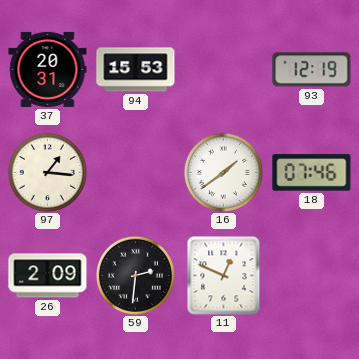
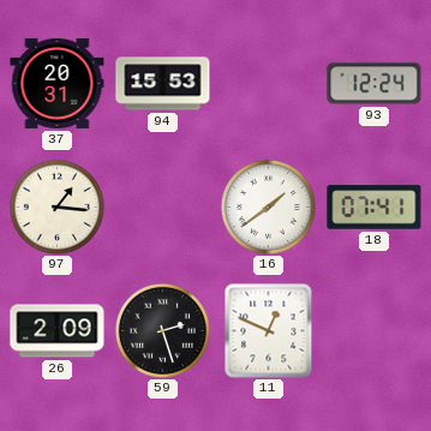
93: 12:19 -> 12:24 (375, 84)
18: 07:46 -> 07:41 (375, 208)
59: 2:31 -> 2:27 (162, 330)
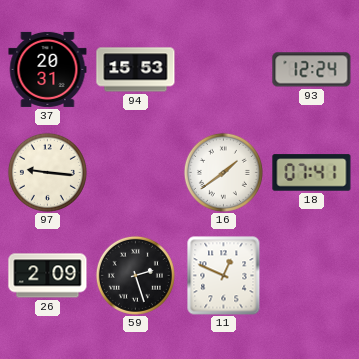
97: 1:16 -> 9:16 (47, 172)
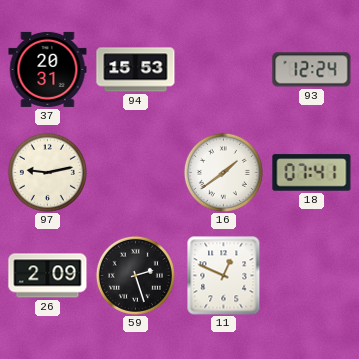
97: 9:16 -> 9:13 (47, 172)
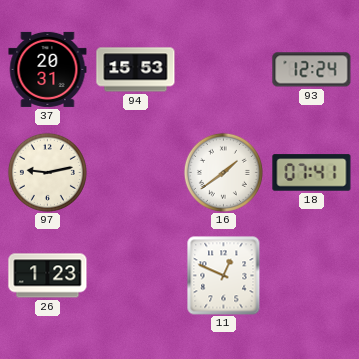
26: 2:09 -> 1:23 (48, 276)
59: 2:27 -> none (135, 275)
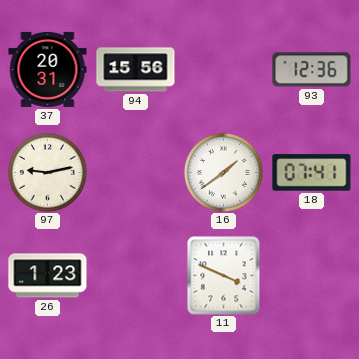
94: 15:53 -> 15:56 (136, 70)
93: 12:24 -> 12:36 (312, 70)
11: 12:49 -> 3:49 (224, 276)
